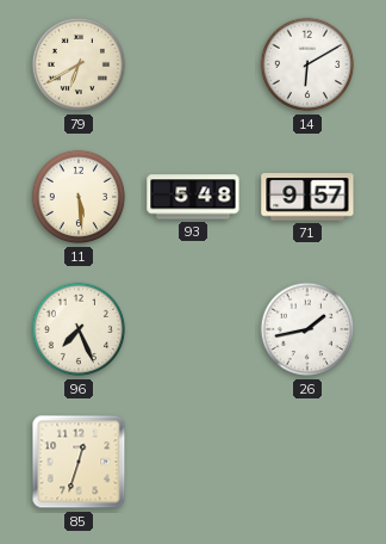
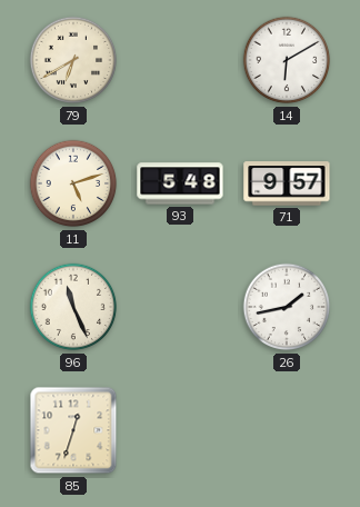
11: 5:29 -> 5:12 (73, 183)
96: 7:26 -> 11:26 (73, 307)
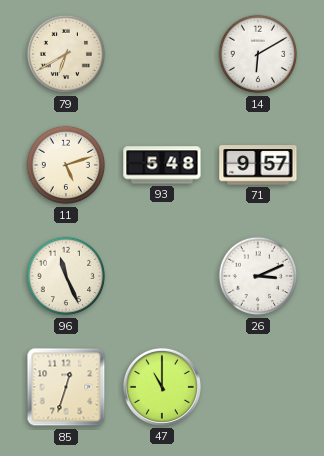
26: 1:43 -> 3:11 (258, 276)
47: none -> 11:00 (162, 387)
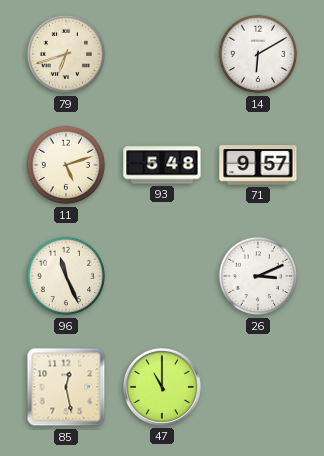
79: 6:40 -> 6:42 (66, 54)
85: 12:33 -> 12:28 (66, 387)
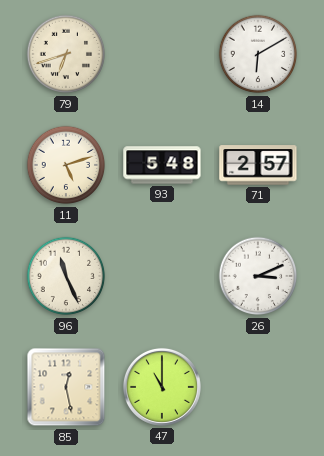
71: 9:57 -> 2:57 (258, 165)
